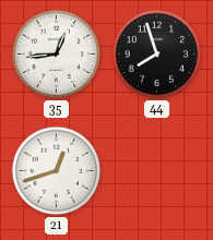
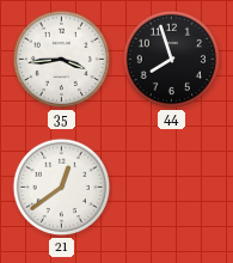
35: 12:44 -> 3:44 (62, 60)
21: 12:42 -> 12:39 (62, 188)
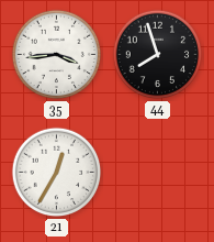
21: 12:39 -> 12:35 (57, 173)
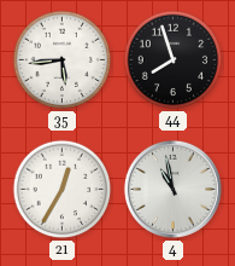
35: 3:44 -> 5:44 (63, 60)
4: none -> 10:58 (172, 189)
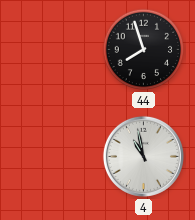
35: 5:44 -> none (63, 60)
21: 12:35 -> none (63, 190)
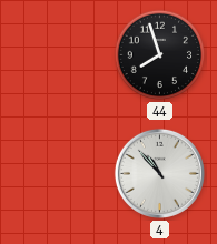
4: 10:58 -> 10:53 (159, 173)
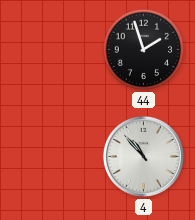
44: 7:57 -> 1:57 (144, 50)
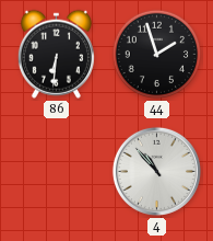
86: none -> 6:31 (56, 54)
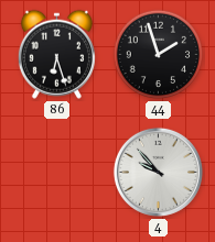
86: 6:31 -> 6:27 (56, 54)
4: 10:53 -> 9:53 (158, 172)
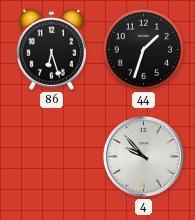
44: 1:57 -> 1:33 (144, 50)
